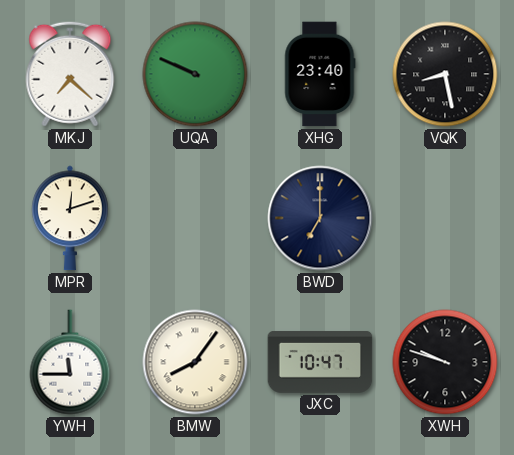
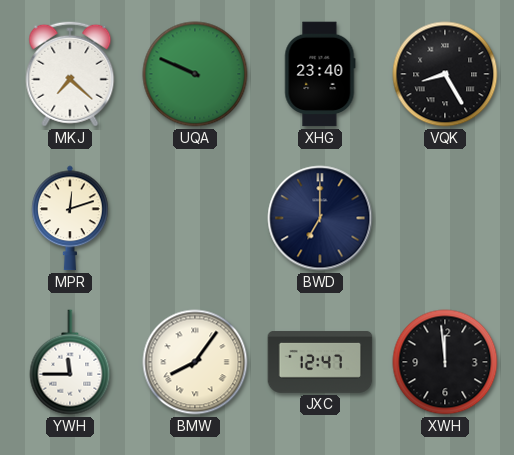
VQK: 8:28 -> 8:25 (445, 74)
JXC: 10:47 -> 12:47 (320, 362)
XWH: 9:48 -> 11:59 (445, 362)
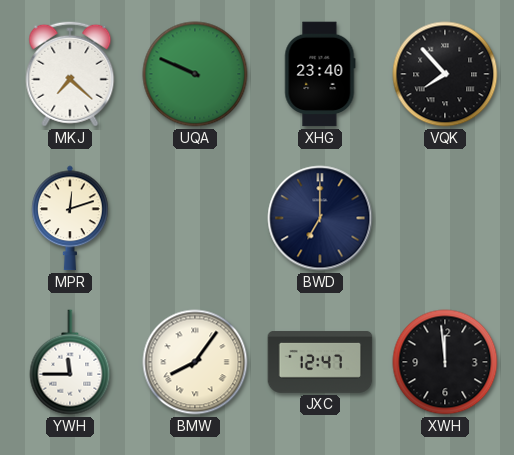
VQK: 8:25 -> 7:53 (445, 74)
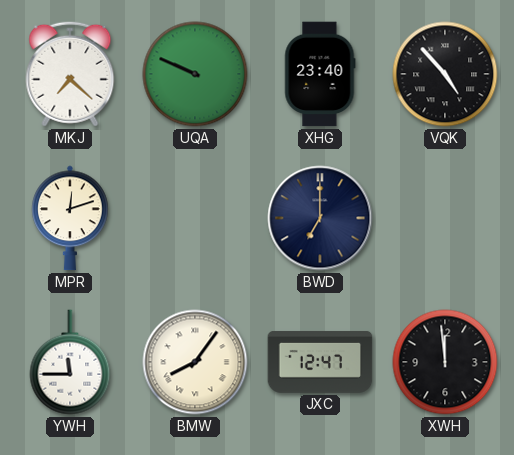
VQK: 7:53 -> 4:53 (445, 74)
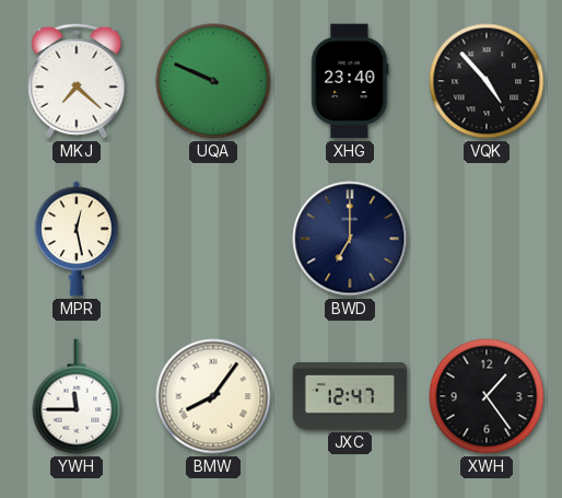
MPR: 12:12 -> 12:28 (77, 239)
XWH: 11:59 -> 1:24 (487, 396)
